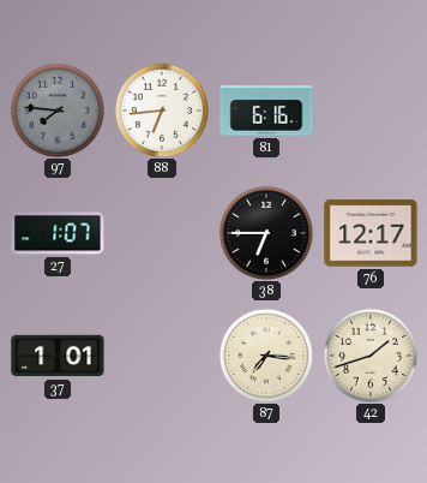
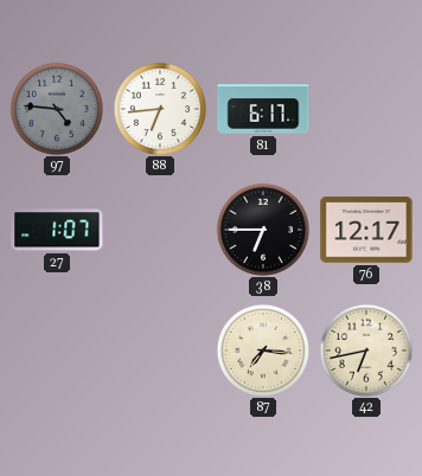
97: 7:46 -> 4:46 (56, 108)
81: 6:16 -> 6:17 (263, 109)
37: 1:01 -> none (58, 356)
42: 1:42 -> 6:43 (365, 349)
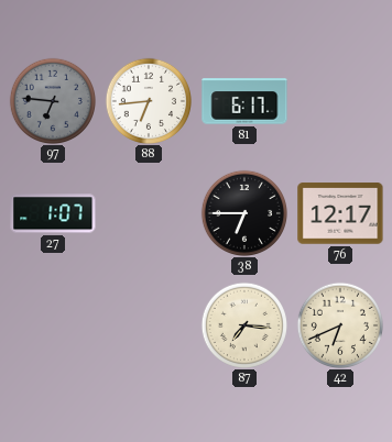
97: 4:46 -> 6:46 (52, 100)
42: 6:43 -> 6:41 (339, 324)
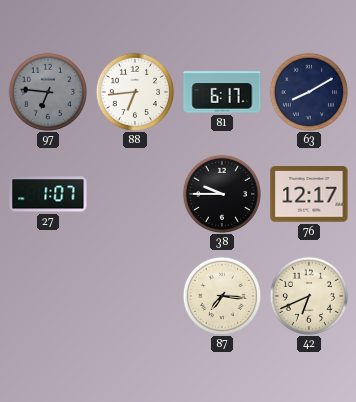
63: none -> 8:10 (308, 91)
38: 6:45 -> 9:45 (221, 193)
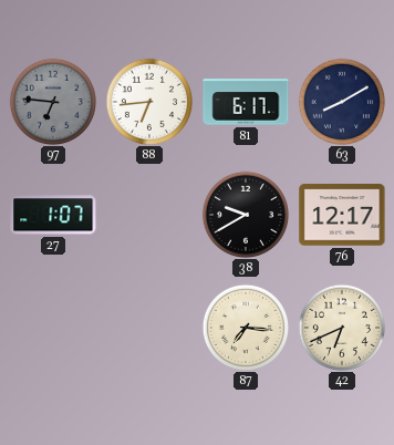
38: 9:45 -> 9:40 (245, 214)
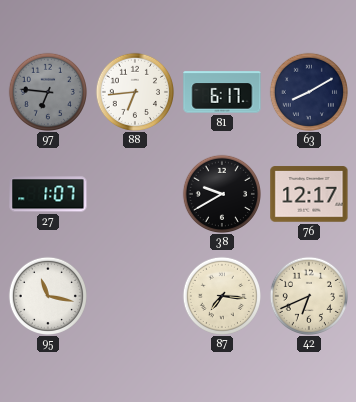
95: none -> 11:17 (47, 295)
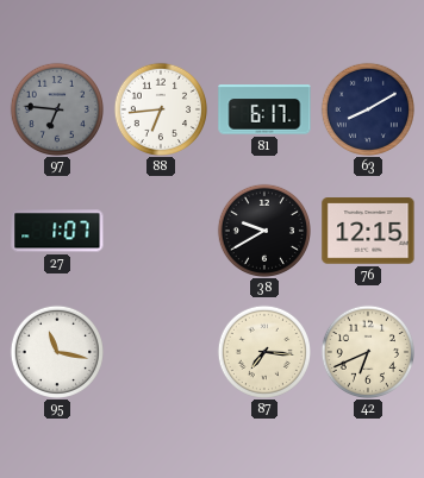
76: 12:17 -> 12:15 (368, 231)
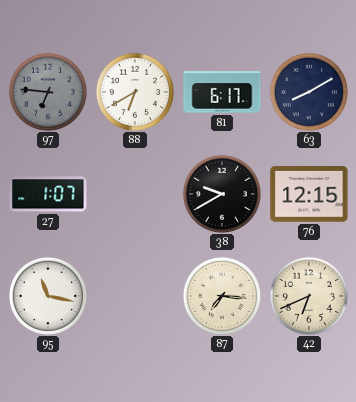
88: 6:44 -> 6:40 (134, 91)
